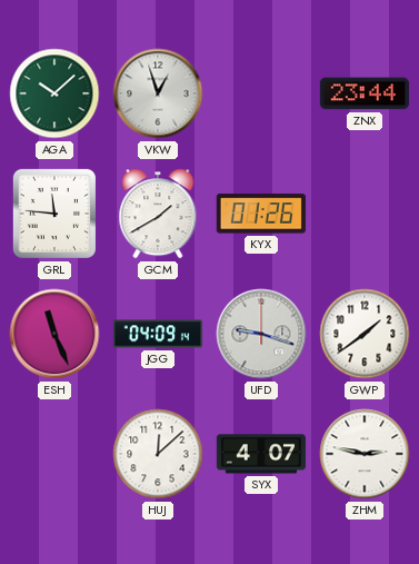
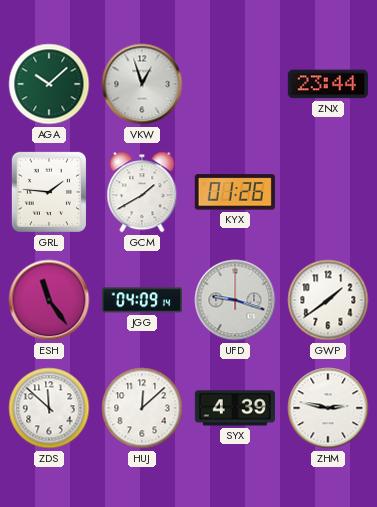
GRL: 11:46 -> 1:46 (49, 192)
ESH: 11:26 -> 11:24 (49, 300)
ZDS: none -> 11:52 (49, 408)
SYX: 4:07 -> 4:39 (234, 408)
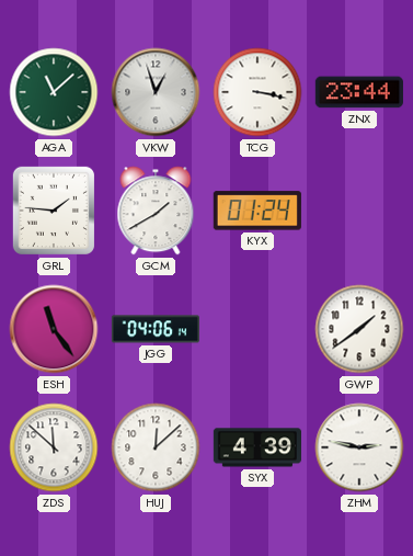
AGA: 10:08 -> 11:08 (54, 92)
TCG: none -> 3:17 (257, 92)
KYX: 01:26 -> 01:24 (257, 211)
JGG: 04:09 -> 04:06 (154, 329)
UFD: 9:18 -> none (235, 300)
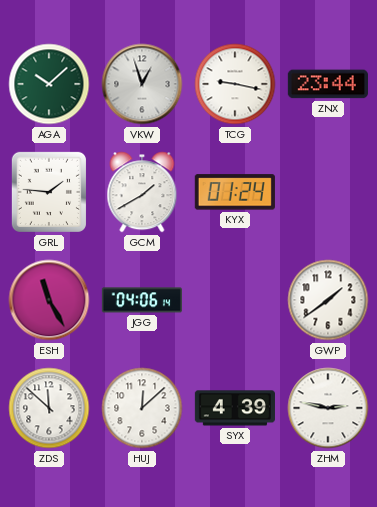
AGA: 11:08 -> 10:08 (49, 84)
TCG: 3:17 -> 9:17 (235, 84)
ESH: 11:24 -> 11:25 (49, 300)
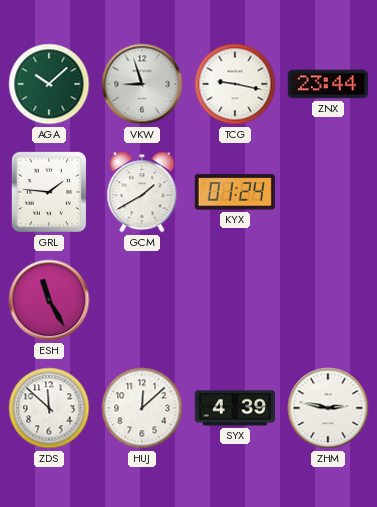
VKW: 12:57 -> 8:57 (142, 84)
JGG: 04:06 -> none (141, 300)
GWP: 1:39 -> none (328, 300)
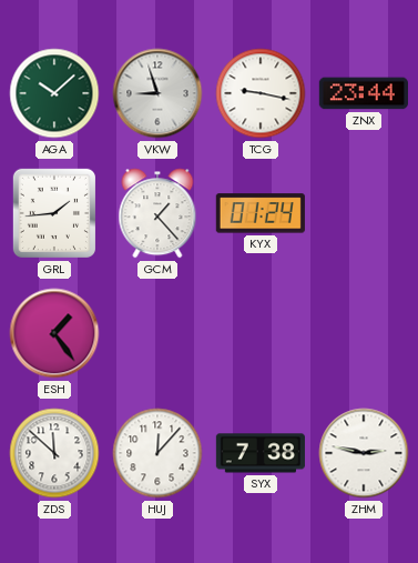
GRL: 1:46 -> 1:44 (54, 213)
GCM: 1:40 -> 1:23 (157, 213)
ESH: 11:25 -> 1:24 (54, 333)
HUJ: 12:08 -> 12:07 (157, 453)
SYX: 4:39 -> 7:38 (259, 453)
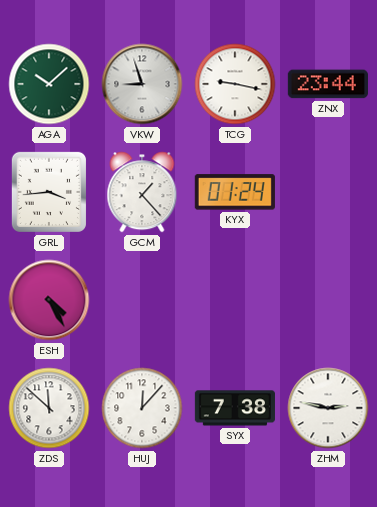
GRL: 1:44 -> 3:44 (49, 192)
ESH: 1:24 -> 4:25 (49, 300)
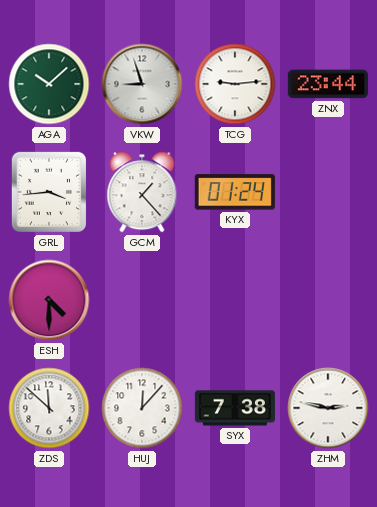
TCG: 9:17 -> 9:14 (235, 84)
ESH: 4:25 -> 4:30 (49, 300)
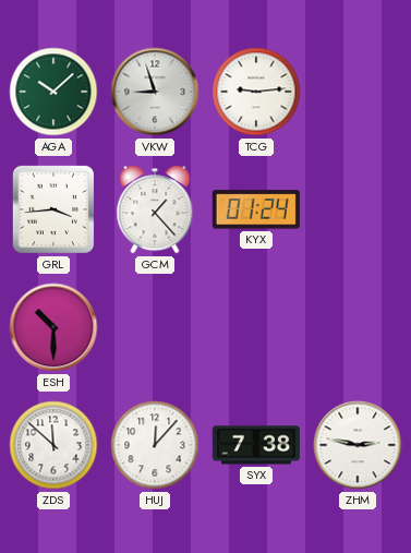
ZNX: 23:44 -> none (328, 84)
ESH: 4:30 -> 10:30 (53, 327)
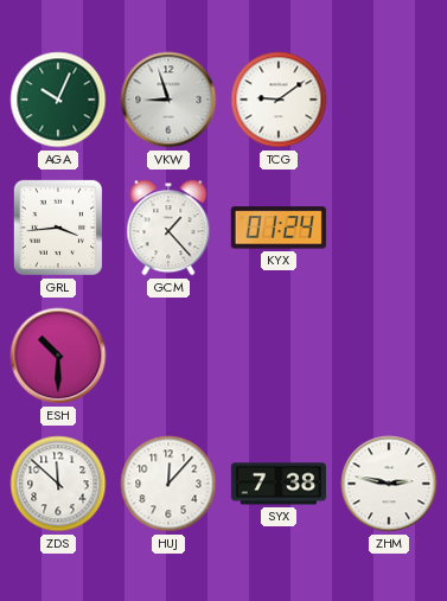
AGA: 10:08 -> 10:04 (58, 100)
TCG: 9:14 -> 9:09 (279, 100)
